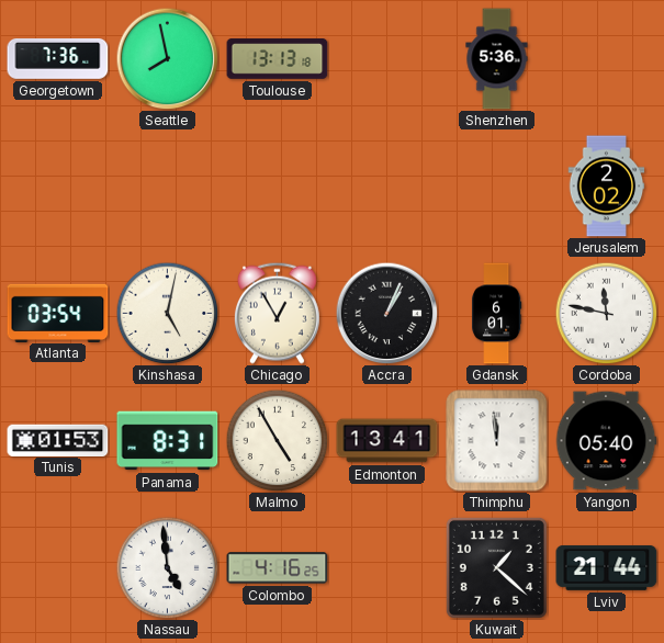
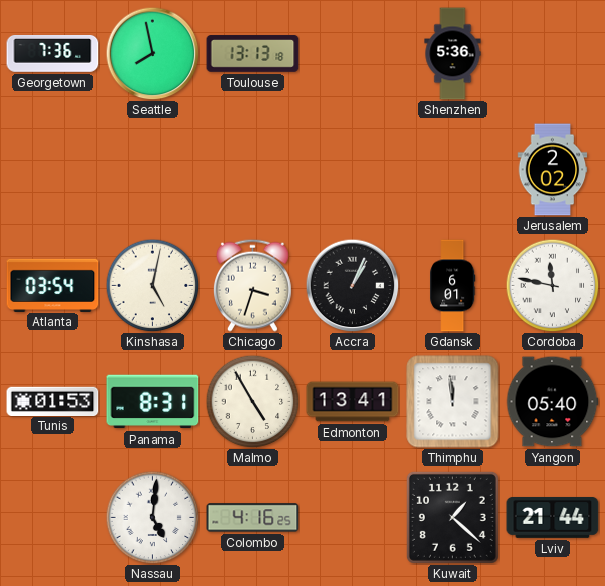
Chicago: 12:55 -> 3:33 (252, 285)
Nassau: 4:59 -> 5:01 (152, 517)
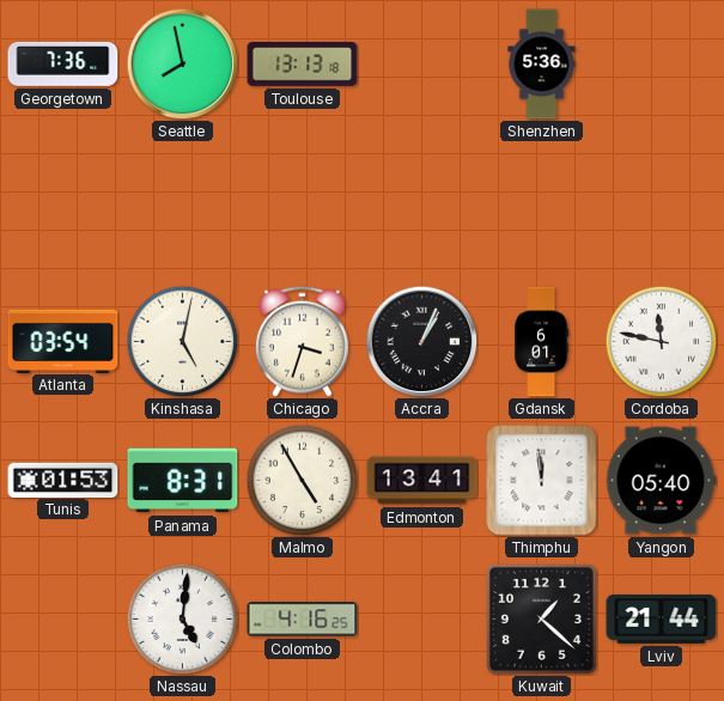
Jerusalem: 2:02 -> none (553, 170)
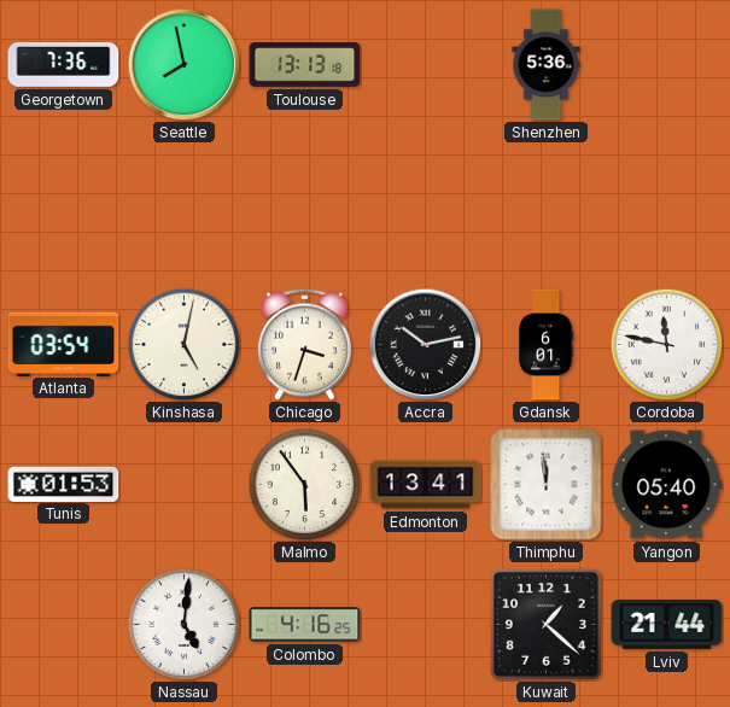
Accra: 1:04 -> 10:13 (425, 344)
Panama: 8:31 -> none (183, 481)
Malmo: 4:55 -> 5:54 (304, 484)
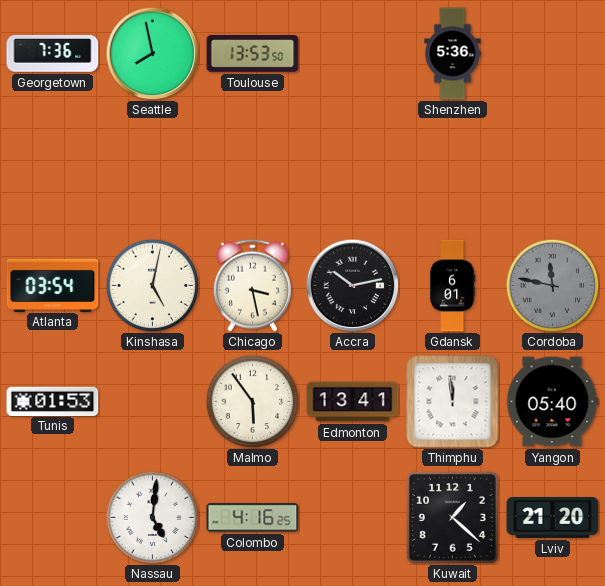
Toulouse: 13:13 -> 13:53 (253, 54)
Chicago: 3:33 -> 3:28 (252, 285)
Cordoba dial: white -> grey (552, 285)
Lviv: 21:44 -> 21:20 (553, 518)
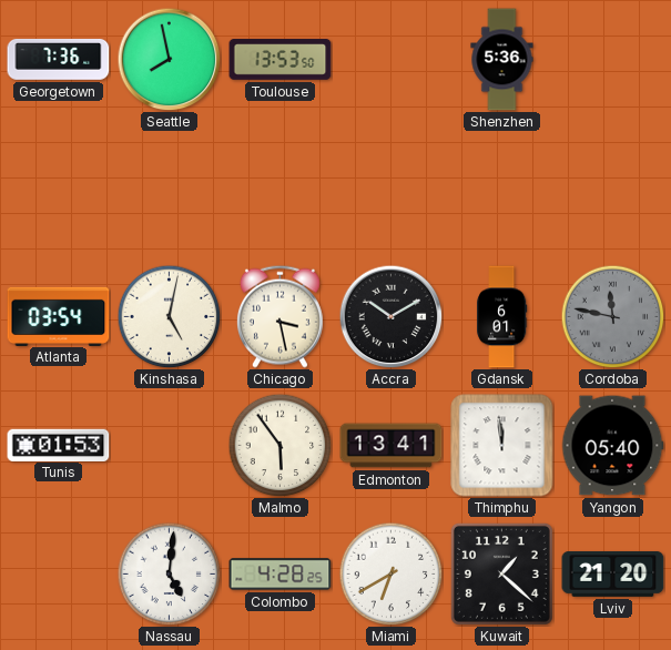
Accra: 10:13 -> 10:10 (390, 316)
Colombo: 4:16 -> 4:28 (281, 575)
Miami: none -> 6:40 (390, 573)
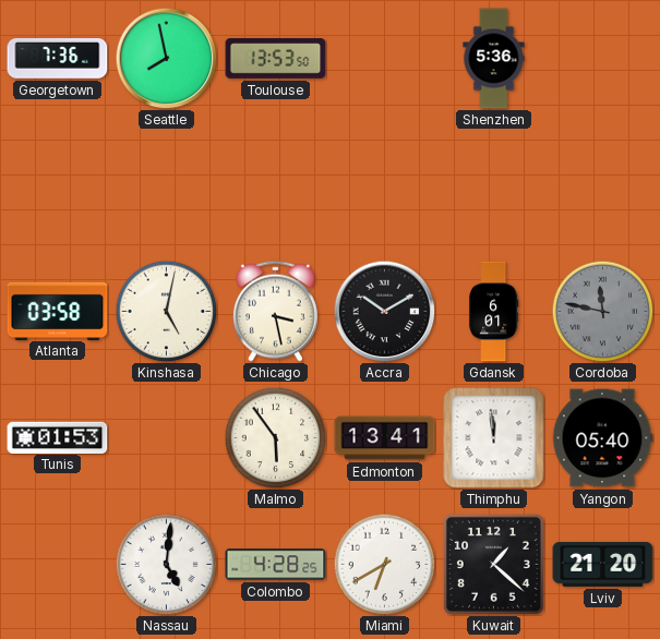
Atlanta: 03:54 -> 03:58 (58, 311)
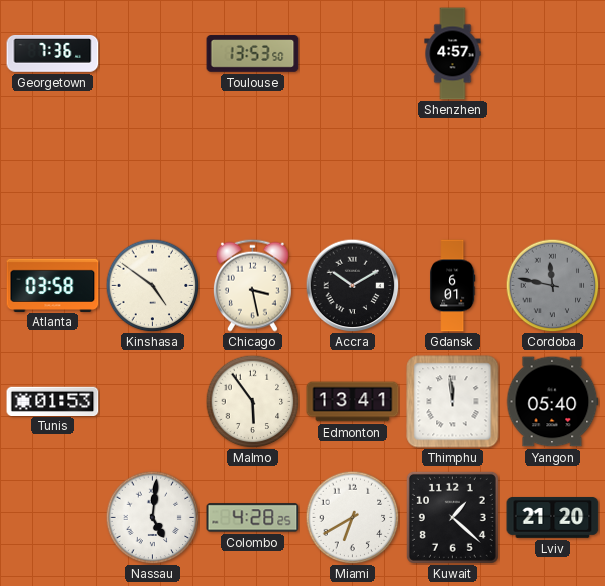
Seattle: 7:58 -> none (166, 58)
Shenzhen: 5:36 -> 4:57 (453, 54)
Kinshasa: 5:02 -> 4:51 (152, 285)
